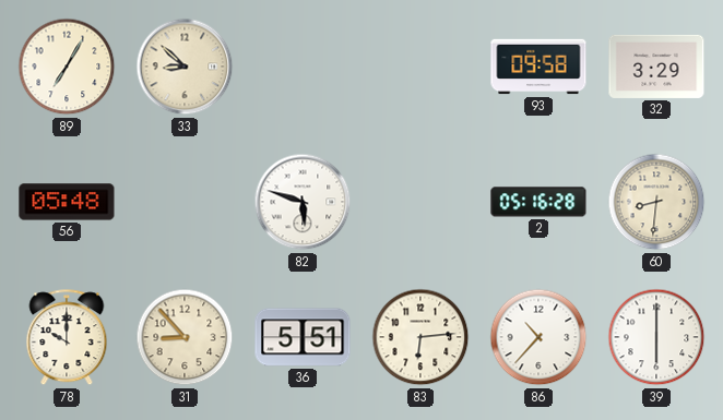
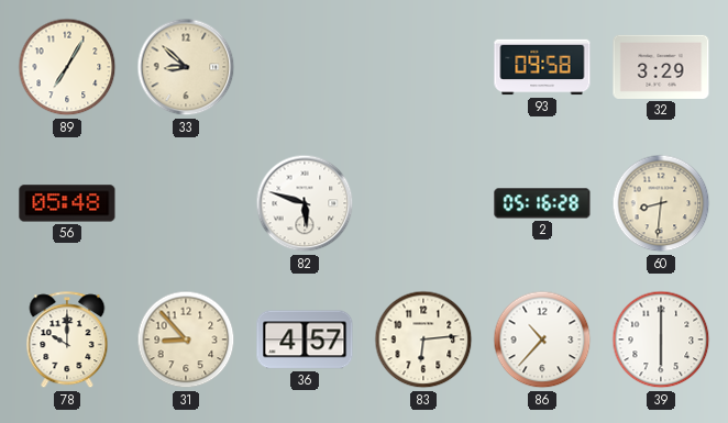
36: 5:51 -> 4:57 (305, 339)
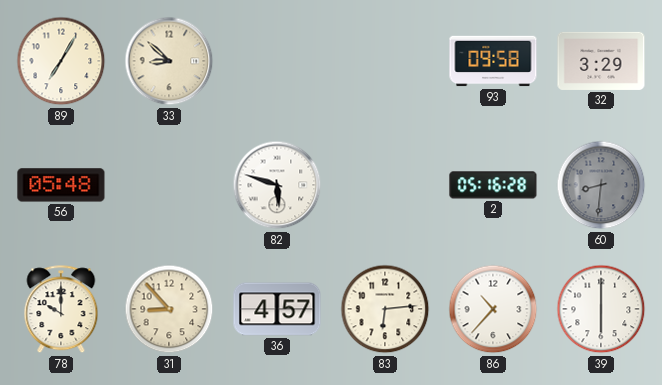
60 dial: cream -> grey (601, 185)
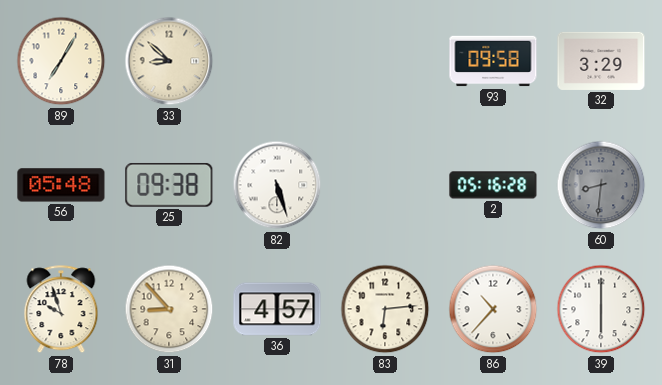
25: none -> 09:38 (169, 185)
82: 5:48 -> 5:27 (277, 185)
78: 10:00 -> 9:57 (61, 310)
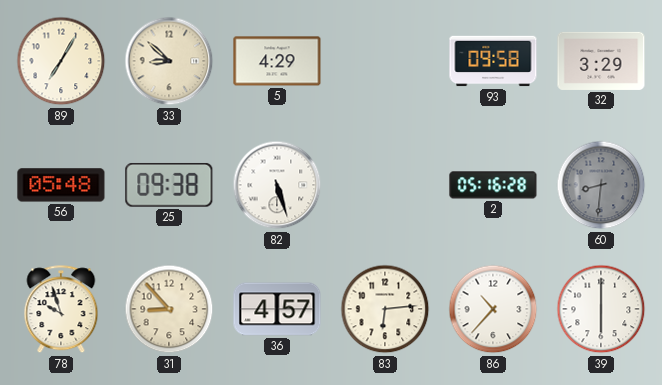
5: none -> 4:29 (277, 61)
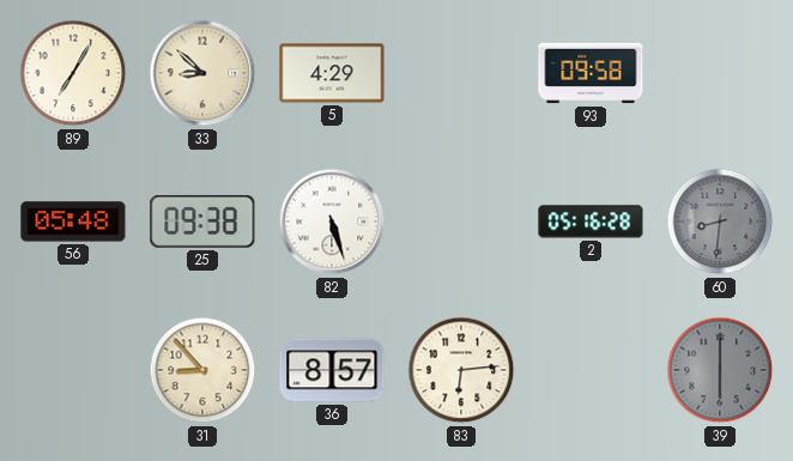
32: 3:29 -> none (601, 61)
78: 9:57 -> none (61, 310)
36: 4:57 -> 8:57 (332, 370)
86: 10:37 -> none (493, 309)
39 dial: white -> grey (720, 370)
